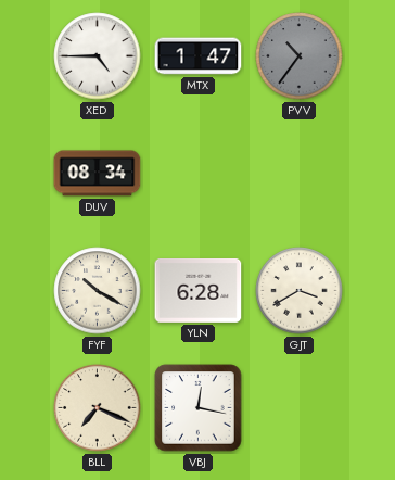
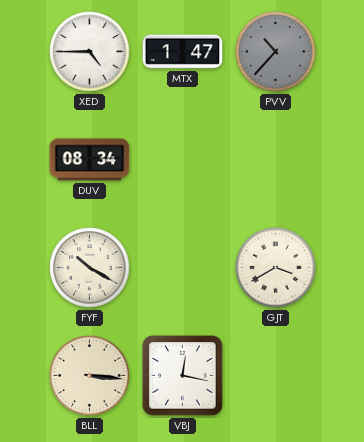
PVV: 10:36 -> 10:37 (276, 52)
YLN: 6:28 -> none (199, 290)
BLL: 7:19 -> 3:16 (90, 376)
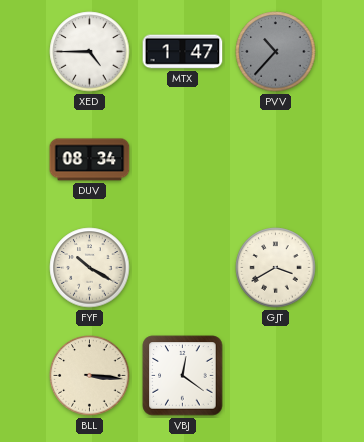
VBJ: 12:17 -> 12:21 (183, 376)
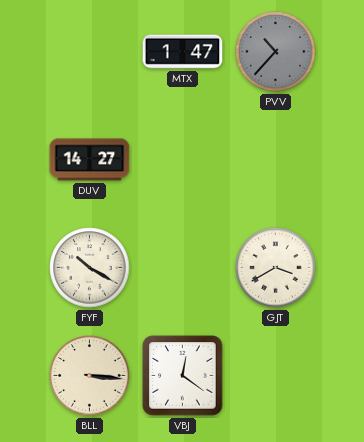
XED: 4:45 -> none (90, 52)
DUV: 08:34 -> 14:27 (90, 160)
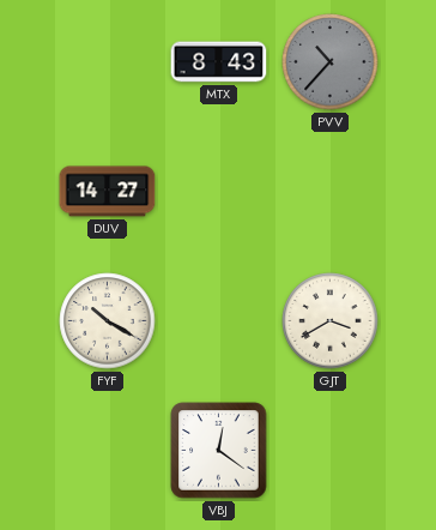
MTX: 1:47 -> 8:43 (219, 62)
BLL: 3:16 -> none (90, 376)
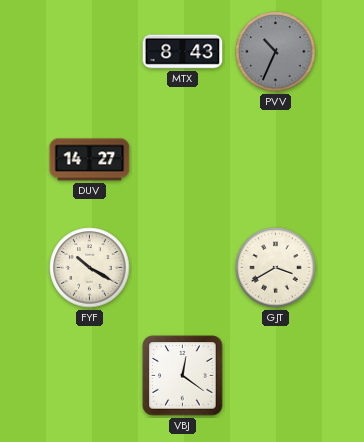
PVV: 10:37 -> 10:34 (276, 52)
